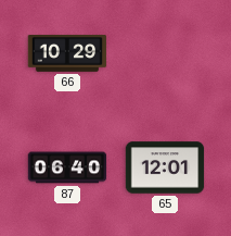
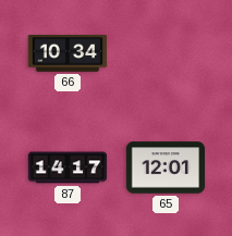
66: 10:29 -> 10:34 (68, 54)
87: 06:40 -> 14:17 (68, 167)
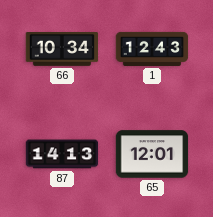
1: none -> 12:43 (152, 49)
87: 14:17 -> 14:13 (62, 154)
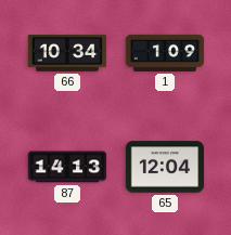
1: 12:43 -> 1:09 (165, 53)
65: 12:01 -> 12:04 (165, 167)
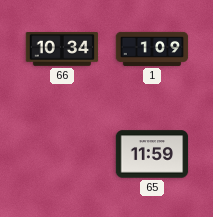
87: 14:13 -> none (67, 167)
65: 12:04 -> 11:59 (152, 154)
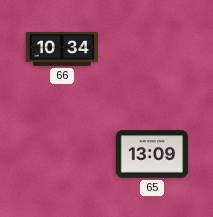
1: 1:09 -> none (152, 49)
65: 11:59 -> 13:09 (152, 154)
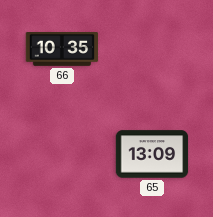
66: 10:34 -> 10:35 (62, 50)
